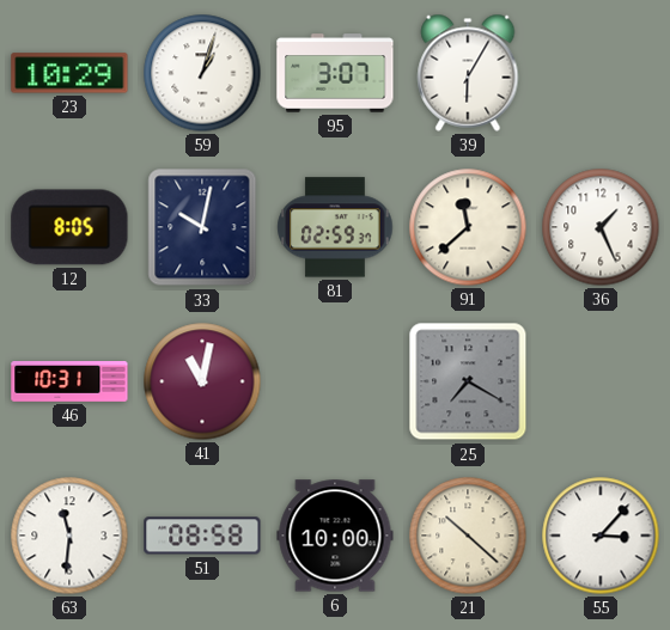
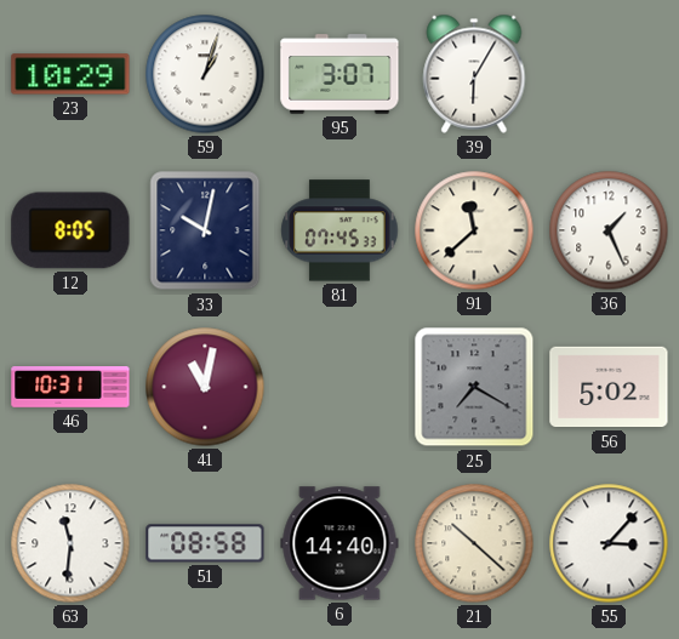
81: 02:59 -> 07:45 (339, 230)
56: none -> 5:02 (609, 387)
6: 10:00 -> 14:40 (339, 543)
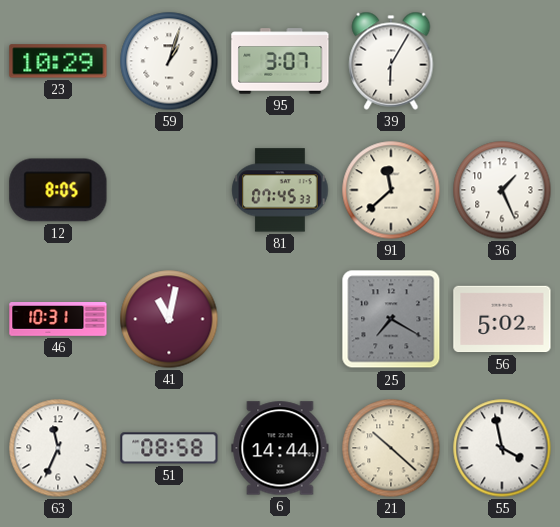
33: 10:02 -> none (205, 230)
63: 11:31 -> 11:34 (58, 448)
6: 14:40 -> 14:44 (280, 448)
55: 3:07 -> 3:58 (502, 448)
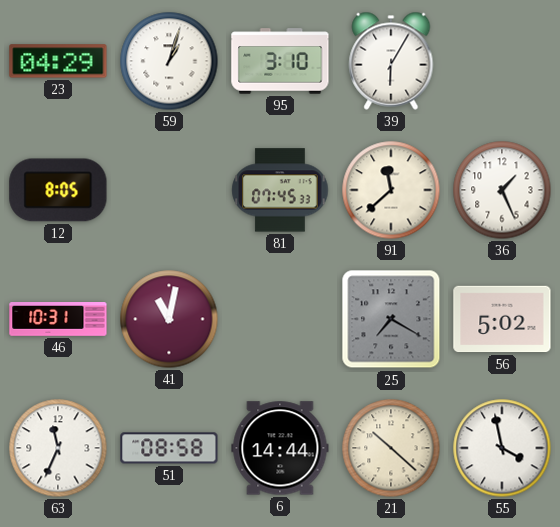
23: 10:29 -> 04:29 (58, 61)
95: 3:07 -> 3:10 (280, 61)
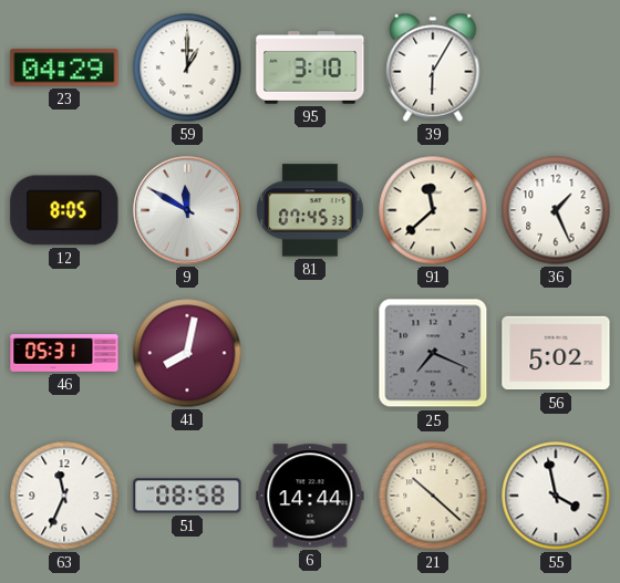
59: 1:03 -> 1:00 (187, 67)
9: none -> 11:50 (187, 210)
46: 10:31 -> 05:31 (64, 354)
41: 11:02 -> 8:02 (187, 353)
25: 7:20 -> 7:19 (433, 353)
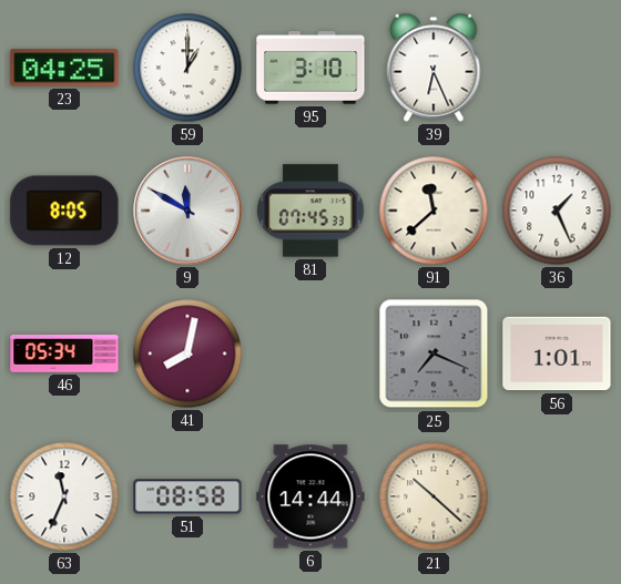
23: 04:29 -> 04:25 (64, 68)
39: 6:05 -> 6:26 (434, 68)
46: 05:31 -> 05:34 (64, 355)
56: 5:02 -> 1:01 (557, 354)
55: 3:58 -> none (556, 496)
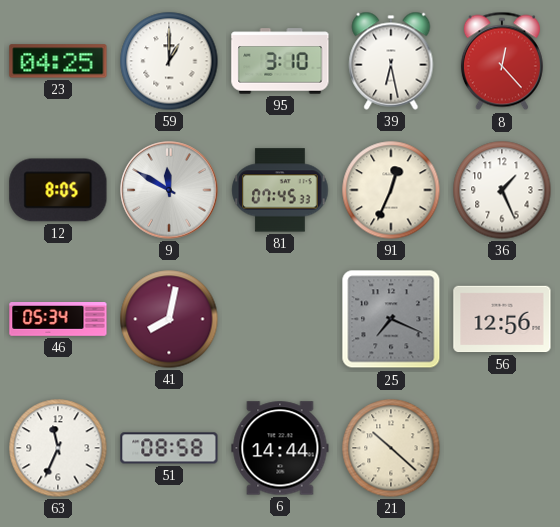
39: 6:26 -> 6:28 (391, 61)
8: none -> 12:23 (502, 61)
91: 11:38 -> 12:34 (391, 190)
56: 1:01 -> 12:56 (502, 319)
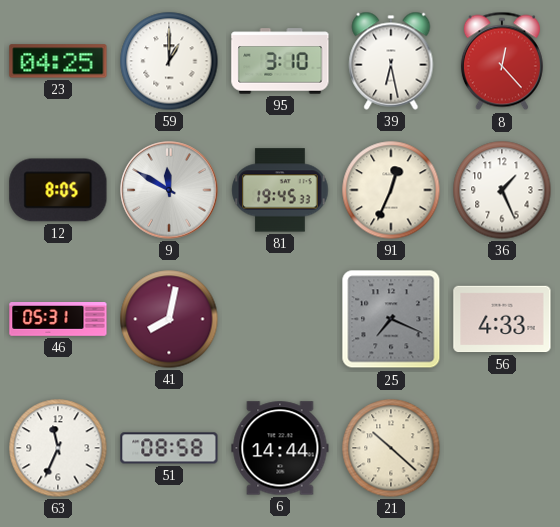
81: 07:45 -> 19:45 (280, 190)
46: 05:34 -> 05:31 (58, 320)
56: 12:56 -> 4:33 (502, 319)
